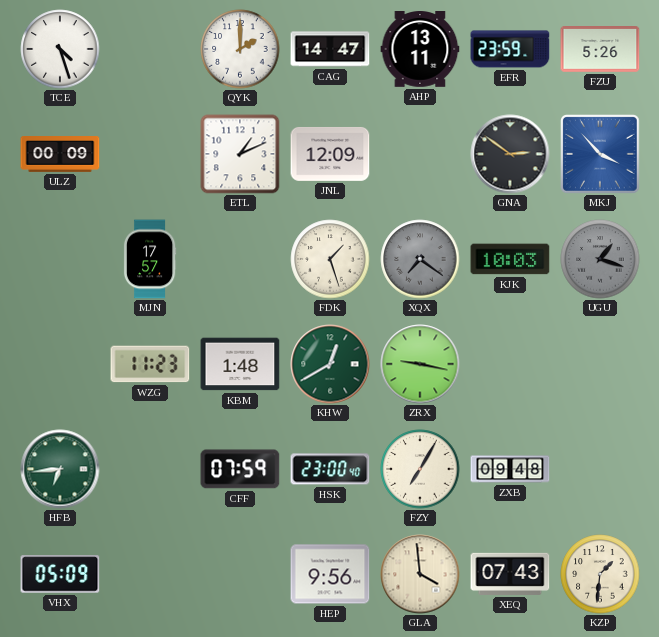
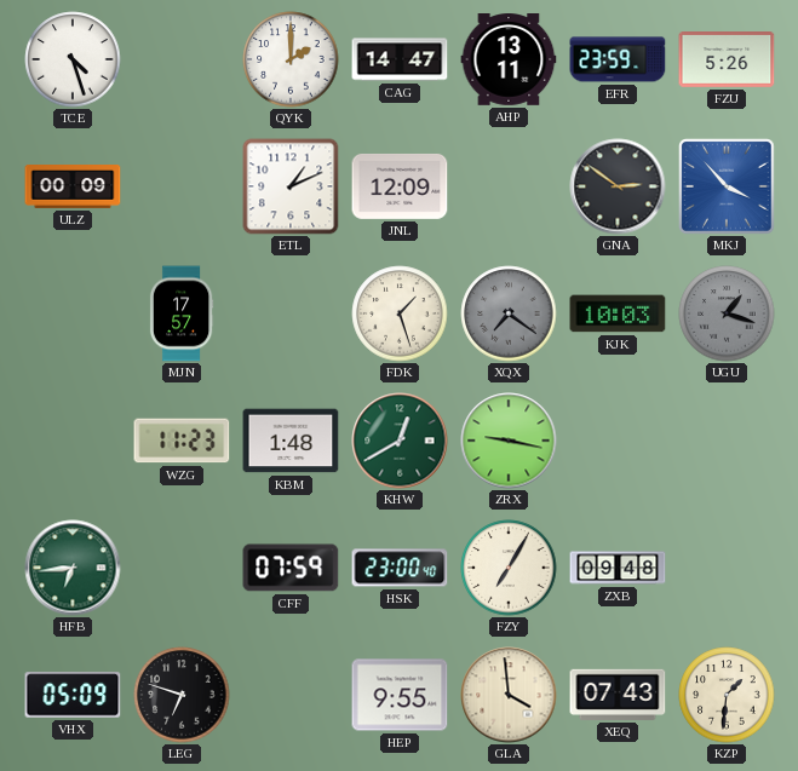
LEG: none -> 6:48 (182, 695)
HEP: 9:56 -> 9:55 (400, 695)
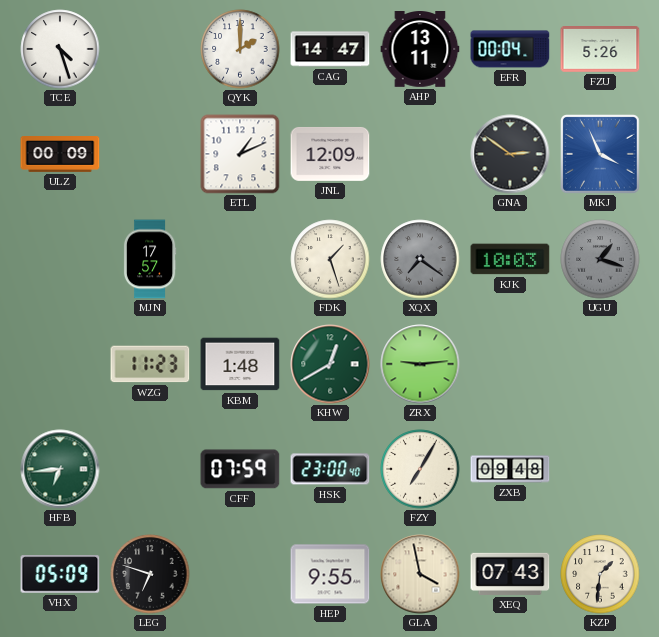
EFR: 23:59 -> 00:04 (510, 49)
MKJ: 3:53 -> 3:56 (601, 155)
ZRX: 9:17 -> 9:14 (420, 364)
GLA: 3:59 -> 3:58 (420, 574)
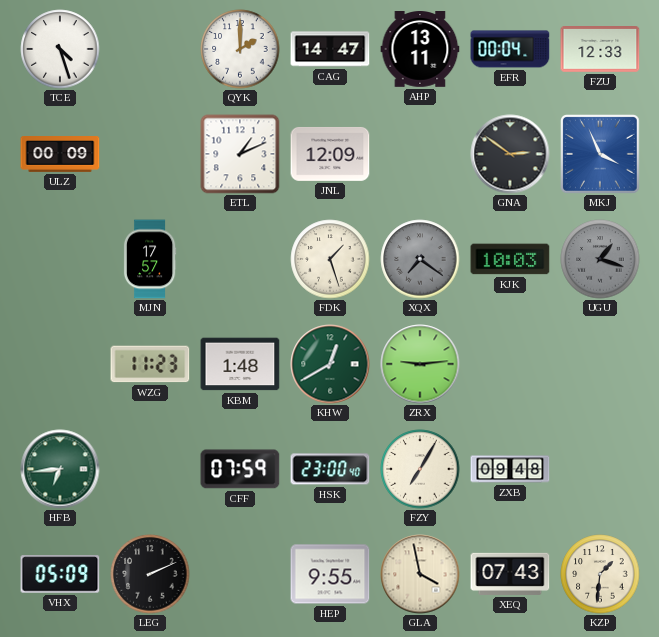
FZU: 5:26 -> 12:33 (600, 50)
LEG: 6:48 -> 2:11 (150, 574)
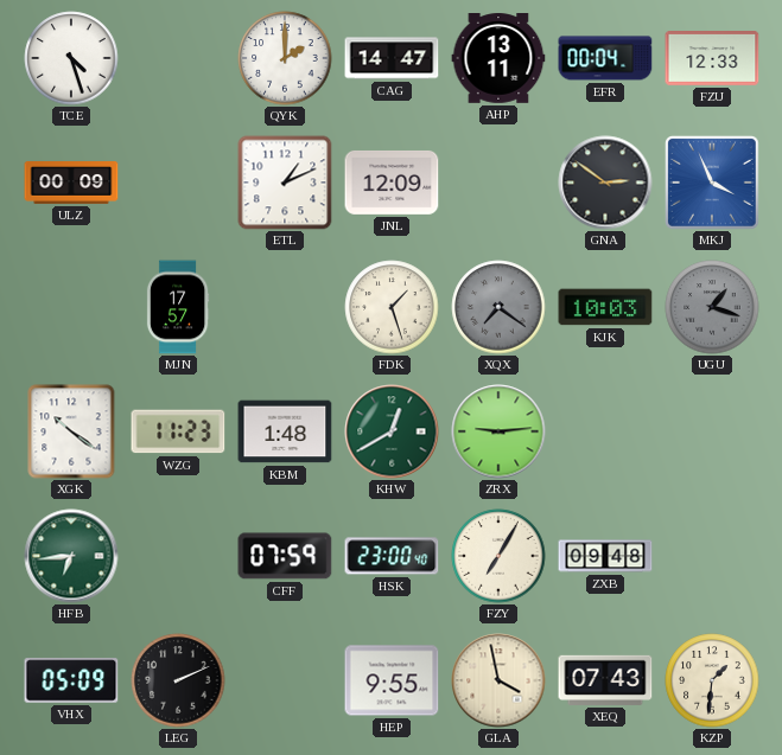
XGK: none -> 10:21 (71, 431)
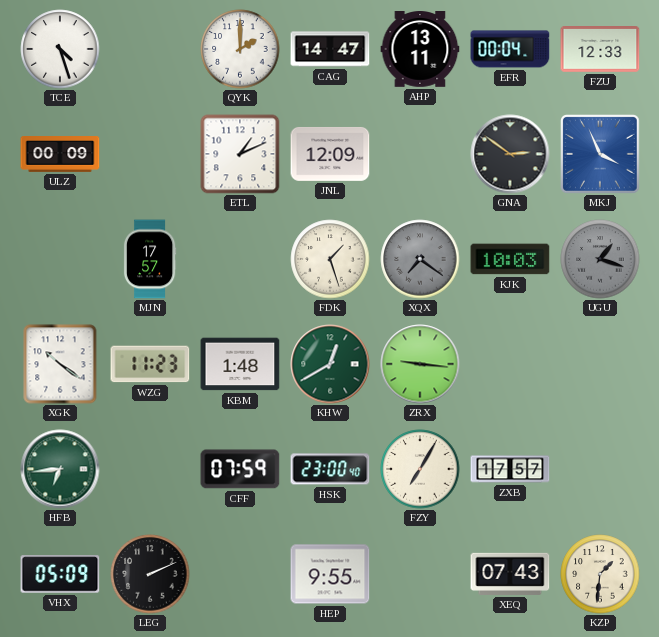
ZRX: 9:14 -> 9:16 (420, 364)
ZXB: 09:48 -> 17:57 (510, 469)
GLA: 3:58 -> none (498, 680)
